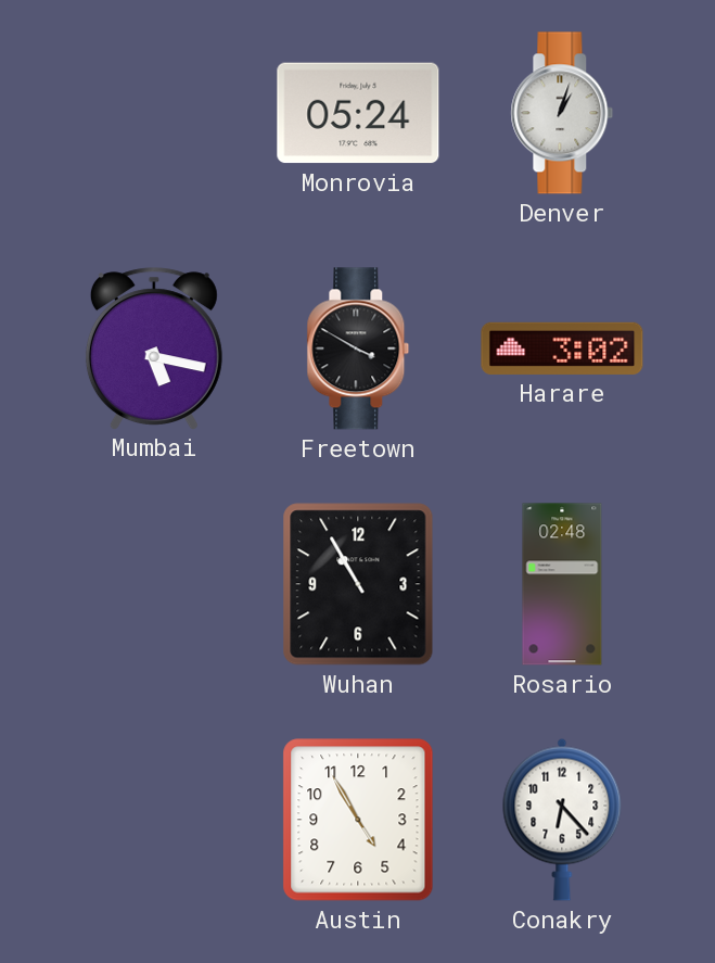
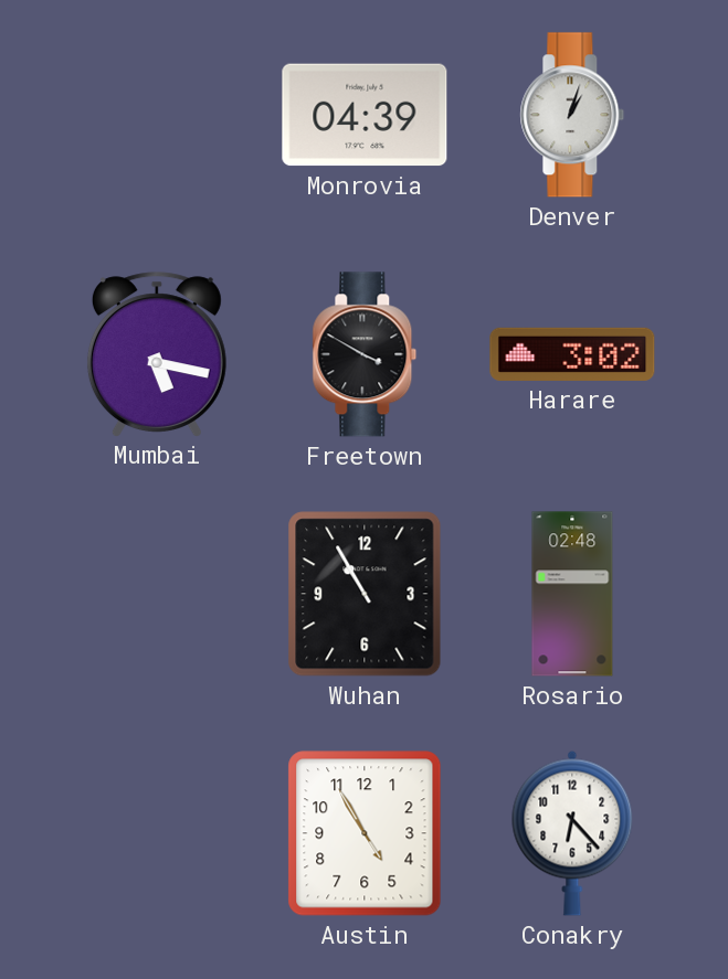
Monrovia: 05:24 -> 04:39 (365, 115)
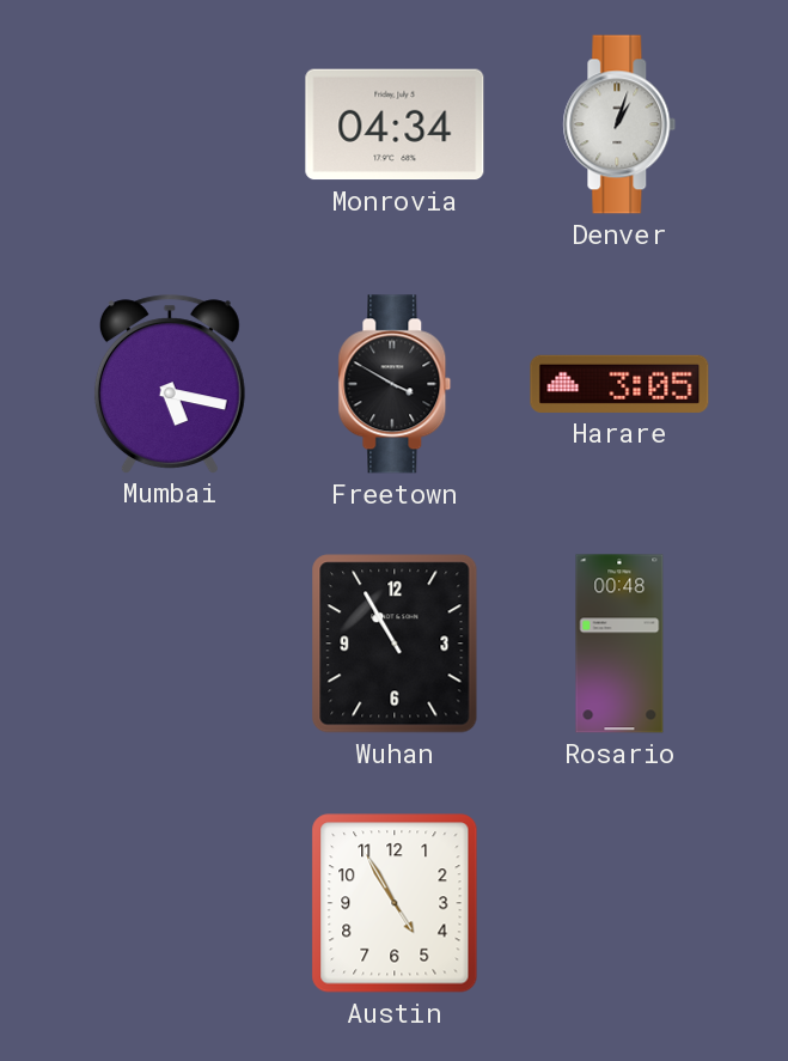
Monrovia: 04:39 -> 04:34 (395, 124)
Harare: 3:02 -> 3:05 (619, 384)
Rosario: 02:48 -> 00:48 (619, 644)
Conakry: 6:23 -> none (572, 833)
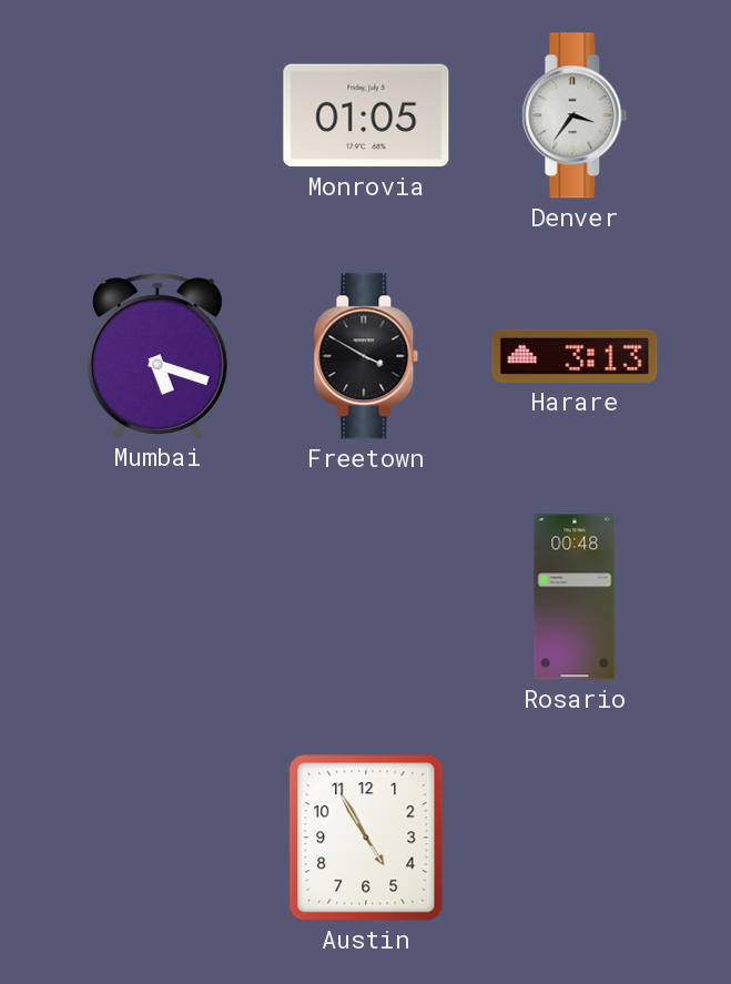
Monrovia: 04:34 -> 01:05 (366, 115)
Denver: 1:03 -> 3:36 (575, 115)
Mumbai: 5:17 -> 5:18 (158, 356)
Harare: 3:05 -> 3:13 (575, 356)
Wuhan: 10:55 -> none (395, 644)
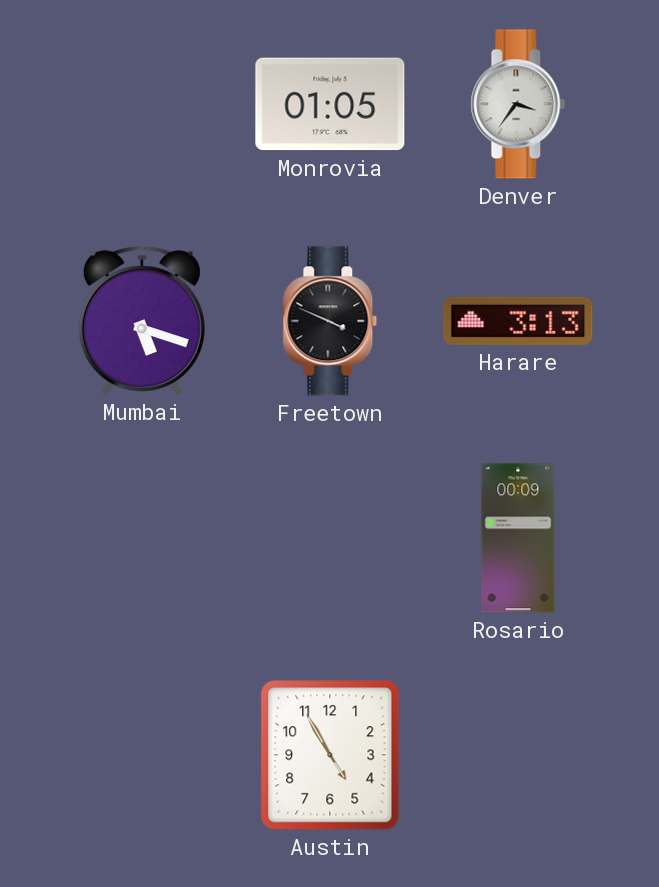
Freetown: 3:50 -> 3:49 (330, 321)
Rosario: 00:48 -> 00:09 (518, 538)
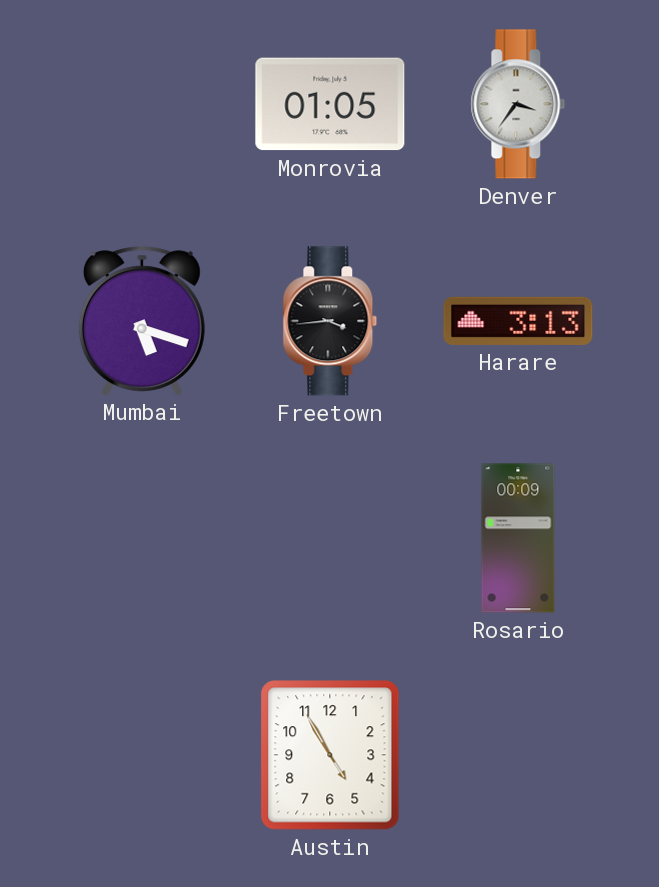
Freetown: 3:49 -> 3:44 (330, 321)
